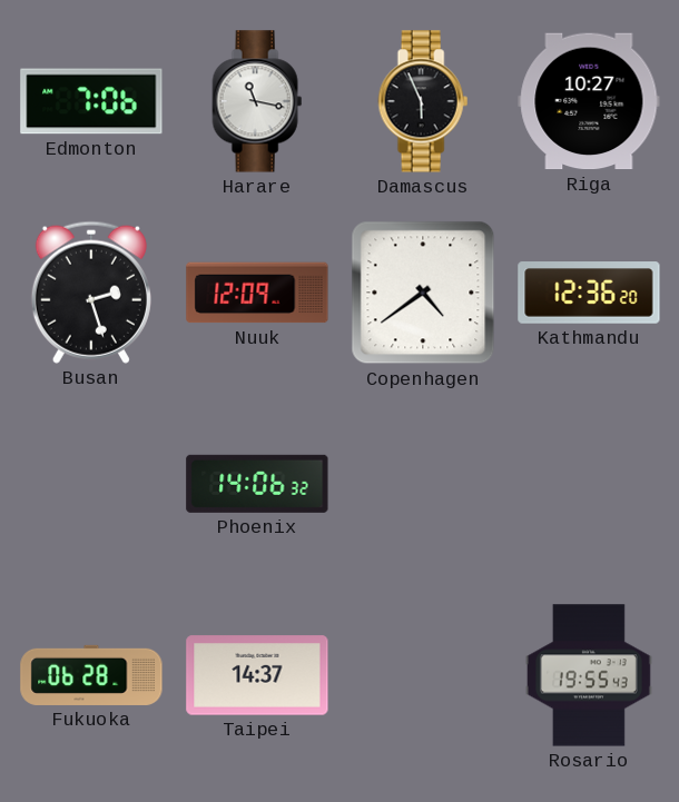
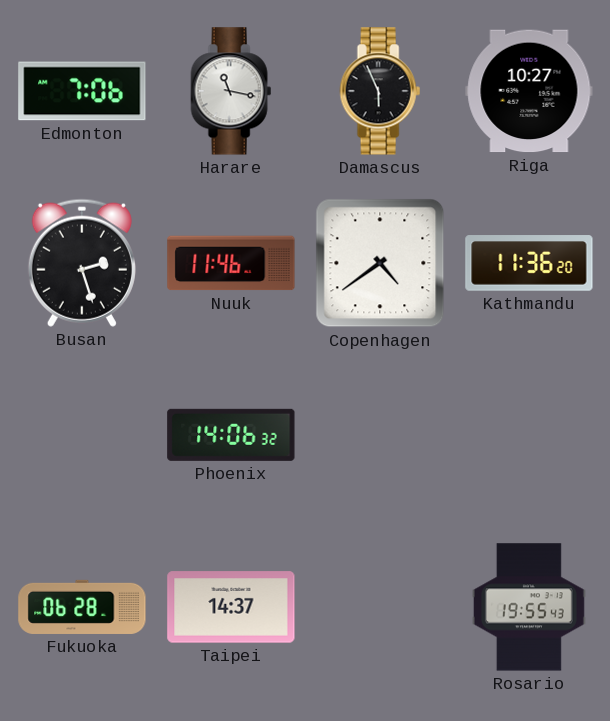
Nuuk: 12:09 -> 11:46 (231, 263)
Kathmandu: 12:36 -> 11:36 (529, 263)
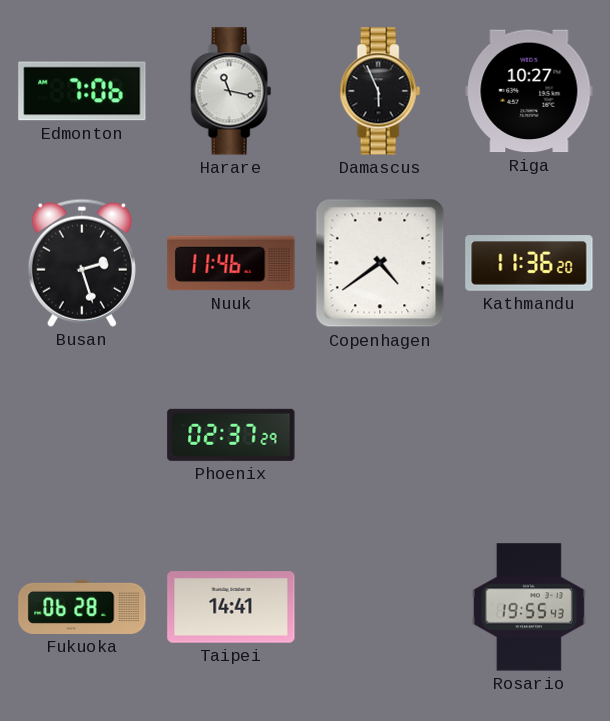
Phoenix: 14:06 -> 02:37 (231, 435)
Taipei: 14:37 -> 14:41 (231, 607)
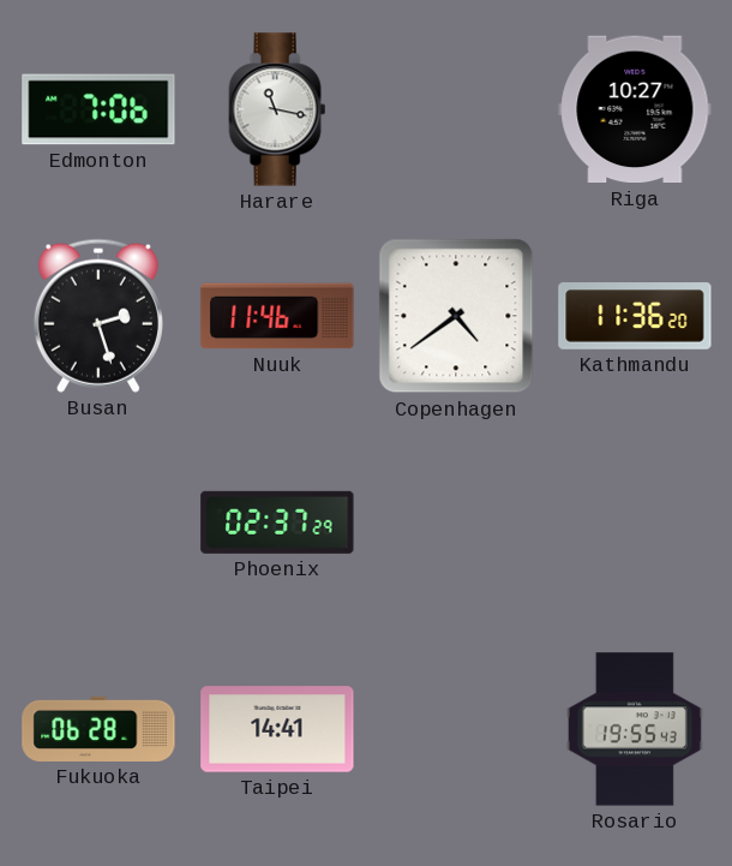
Damascus: 5:56 -> none (380, 91)
